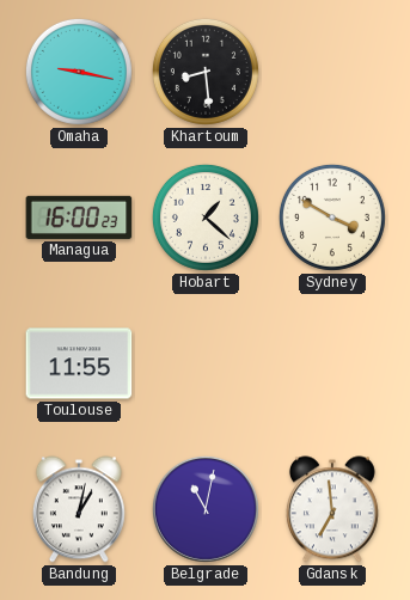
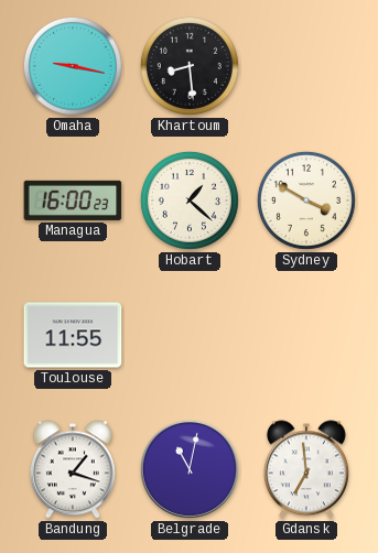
Bandung: 1:02 -> 1:18 (73, 469)
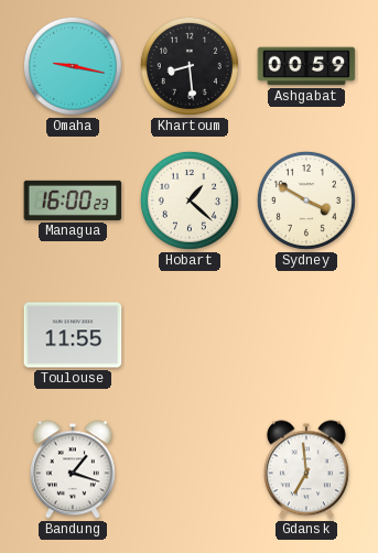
Ashgabat: none -> 00:59 (306, 66)
Belgrade: 11:02 -> none (190, 469)
